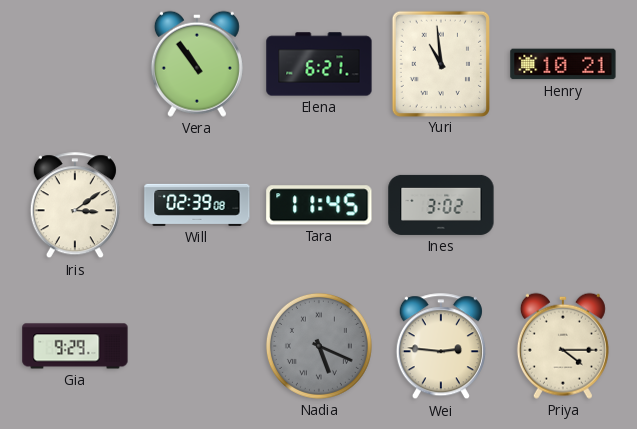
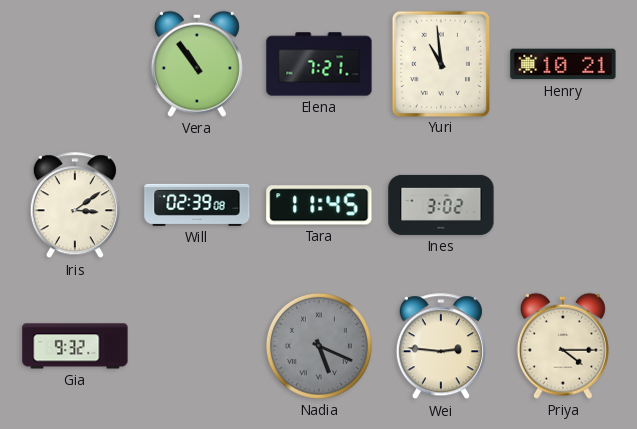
Elena: 6:21 -> 7:21 (319, 64)
Gia: 9:29 -> 9:32 (75, 346)
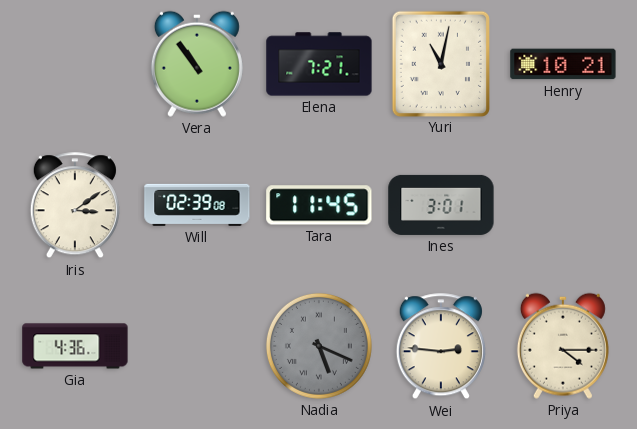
Yuri: 10:59 -> 11:02 (441, 63)
Ines: 3:02 -> 3:01 (441, 205)
Gia: 9:32 -> 4:36 (75, 346)
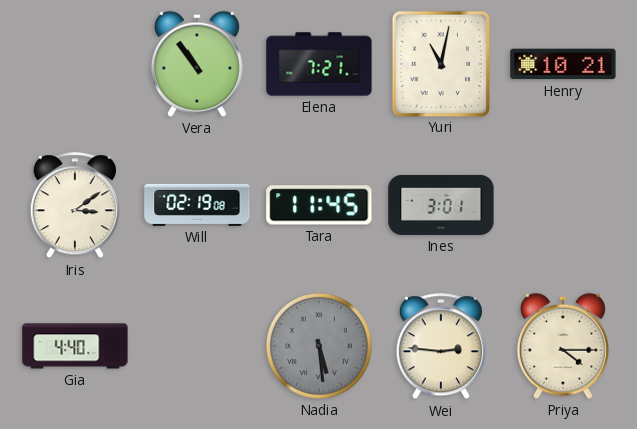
Will: 02:39 -> 02:19 (197, 205)
Gia: 4:36 -> 4:40 (75, 346)
Nadia: 5:19 -> 5:29 (319, 346)
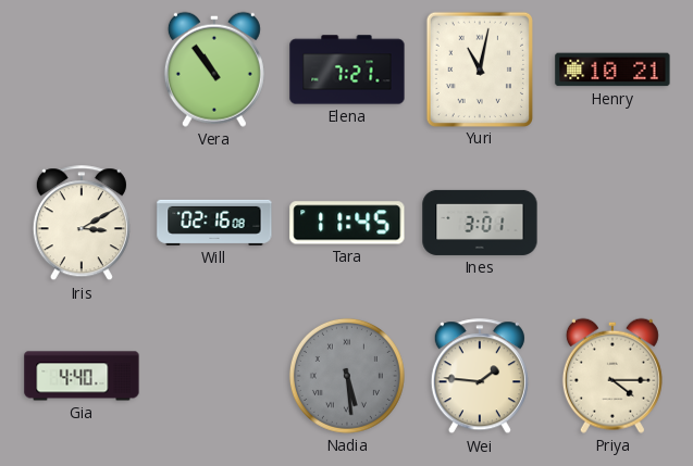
Iris: 3:09 -> 3:10 (82, 224)
Will: 02:19 -> 02:16 (214, 223)
Wei: 2:46 -> 1:46 (480, 377)
